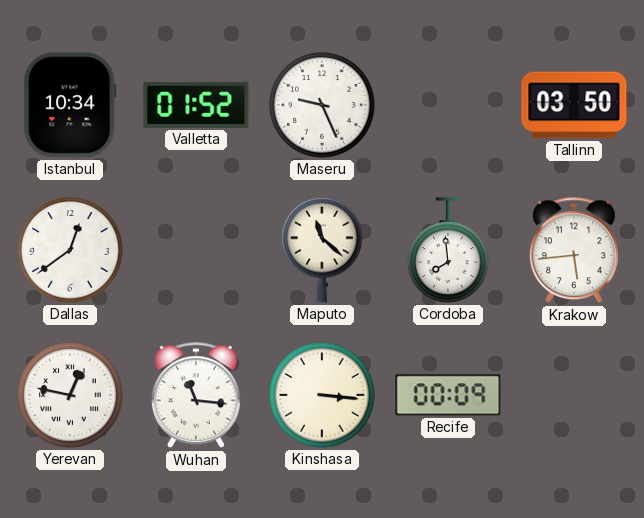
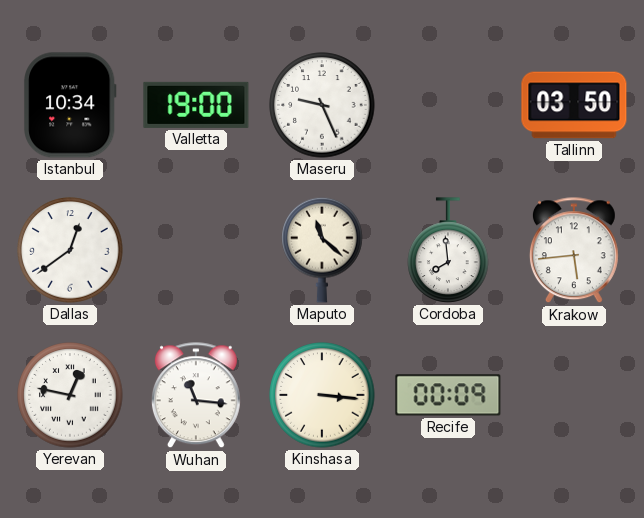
Valletta: 01:52 -> 19:00 (196, 105)
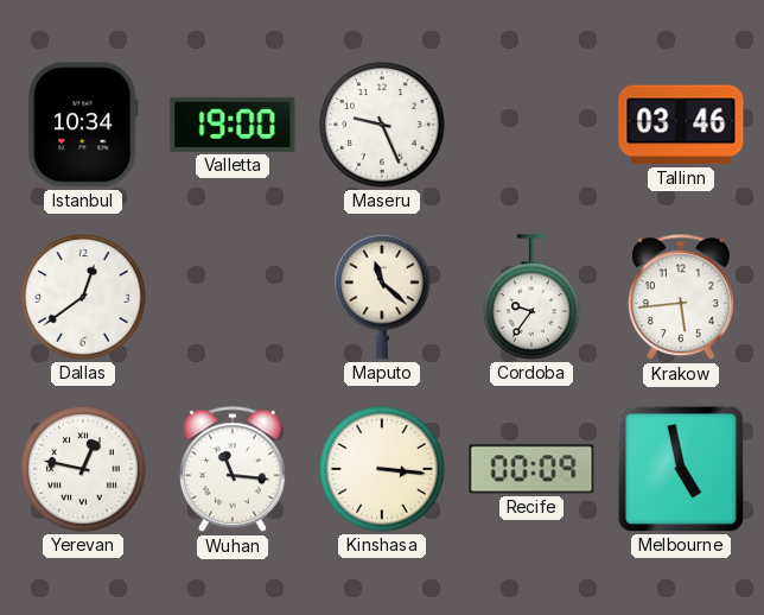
Tallinn: 03:50 -> 03:46 (681, 125)
Cordoba: 7:59 -> 9:36 (531, 297)
Melbourne: none -> 4:58 (681, 469)
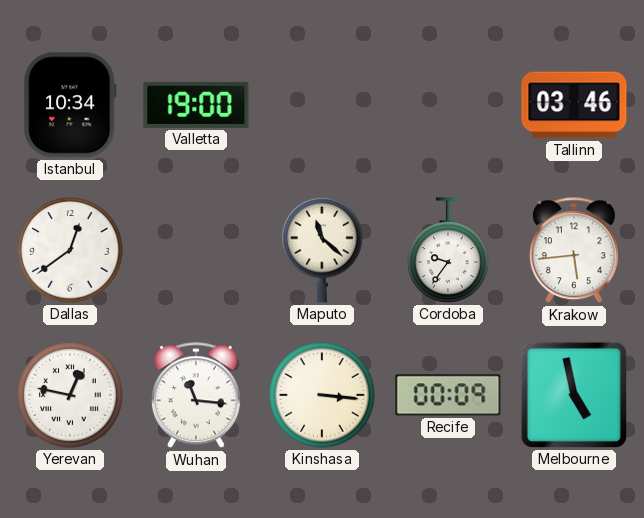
Maseru: 9:26 -> none (382, 125)
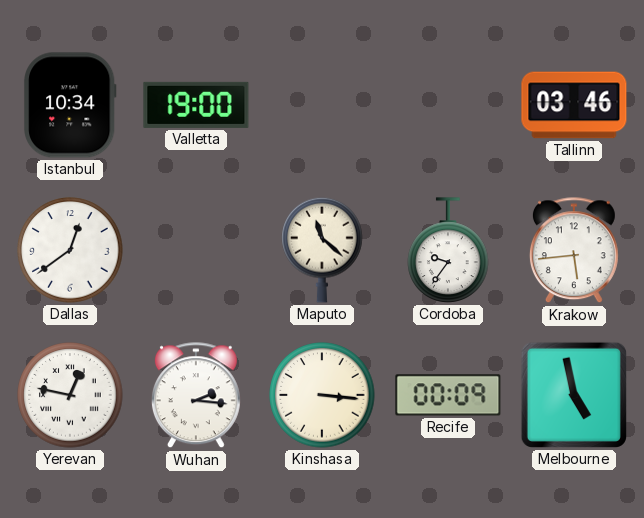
Wuhan: 11:16 -> 2:16 (196, 396)
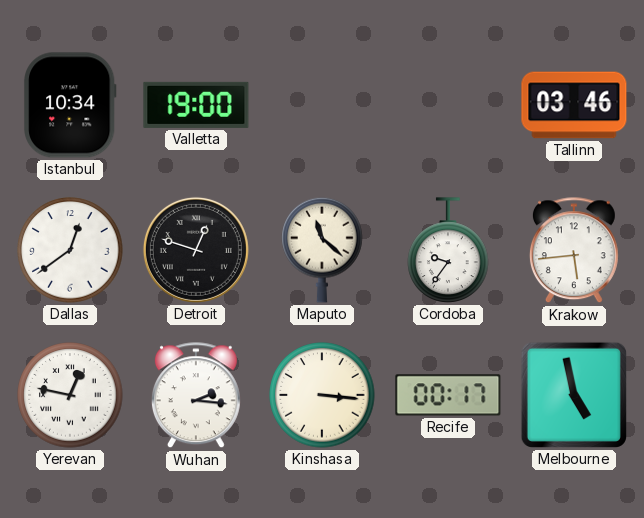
Detroit: none -> 12:48 (196, 250)
Recife: 00:09 -> 00:17 (448, 395)
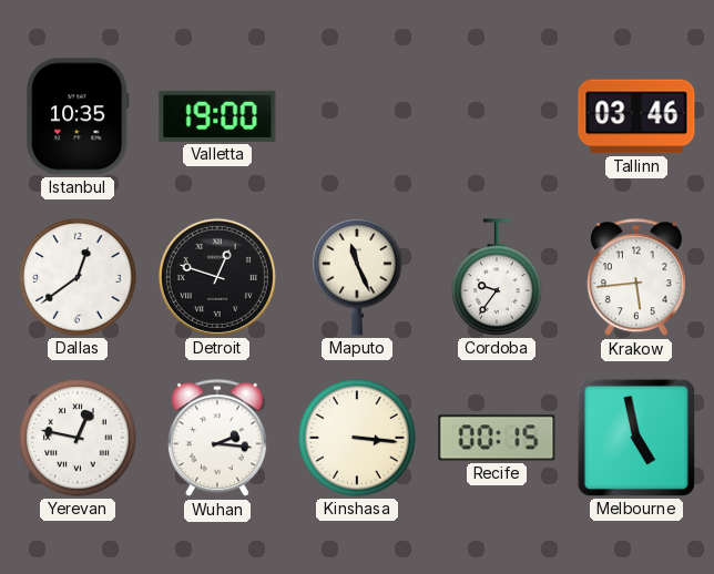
Istanbul: 10:34 -> 10:35 (78, 116)
Maputo: 11:22 -> 11:26 (357, 277)
Recife: 00:17 -> 00:15 (497, 438)
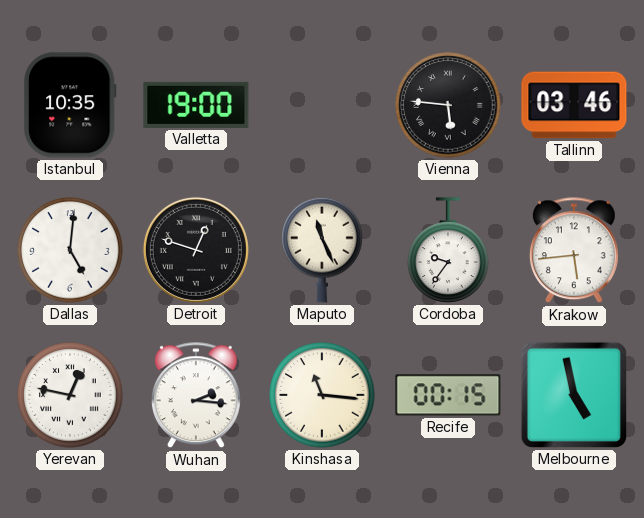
Vienna: none -> 5:46 (448, 105)
Dallas: 12:39 -> 5:01 (70, 250)
Kinshasa: 3:16 -> 11:16 (322, 395)
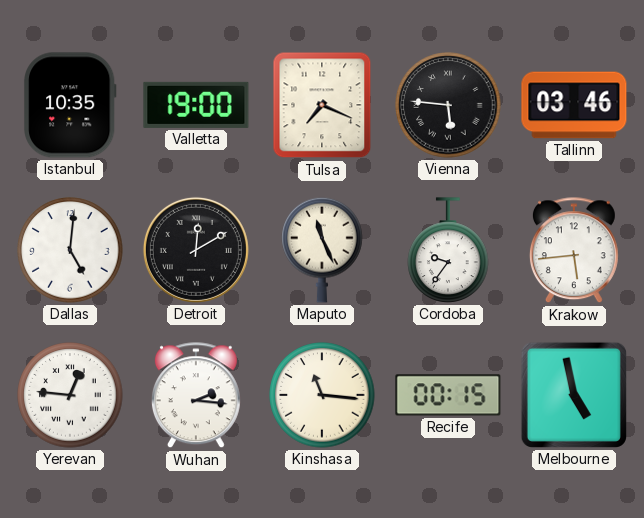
Tulsa: none -> 7:19 (322, 105)
Detroit: 12:48 -> 12:10 (196, 250)
Yerevan: 12:47 -> 12:46 (70, 395)
